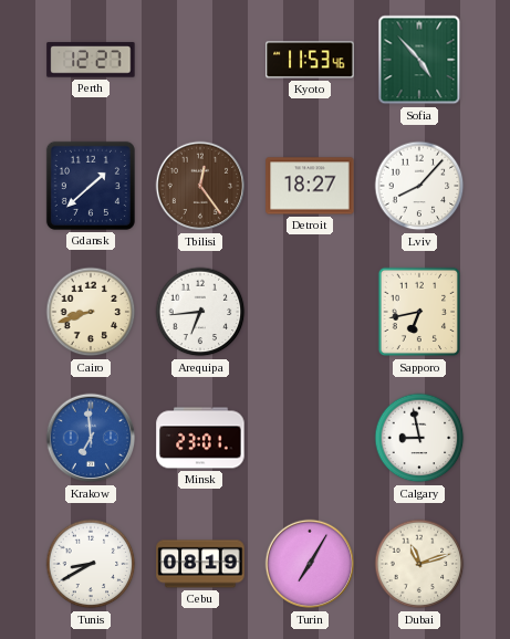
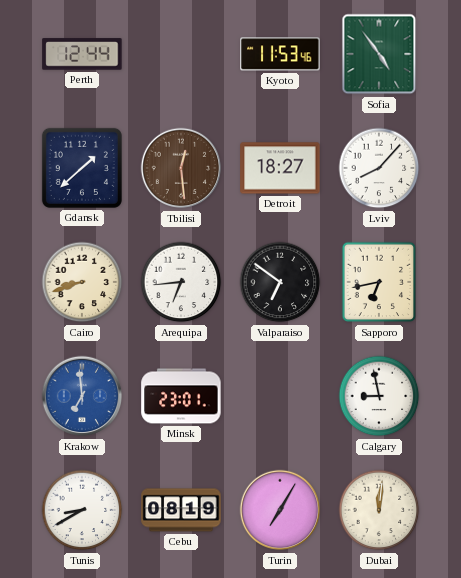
Perth: 12:27 -> 12:44 (82, 54)
Sofia: 4:53 -> 4:54 (379, 54)
Tbilisi: 12:24 -> 12:29 (181, 168)
Valparaiso: none -> 6:51 (280, 282)
Dubai: 11:12 -> 12:01 (379, 510)
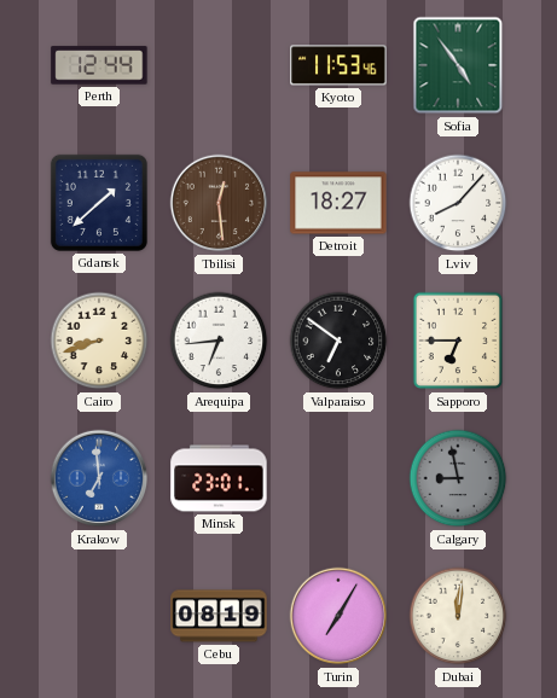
Sapporo: 6:43 -> 6:45 (458, 341)
Calgary dial: white -> grey (458, 478)
Tunis: 8:40 -> none (82, 510)
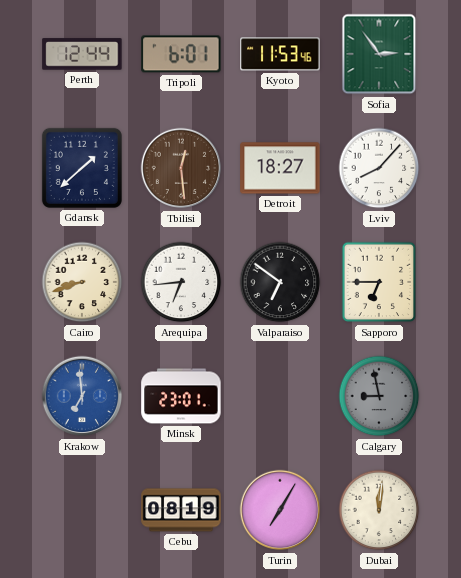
Tripoli: none -> 6:01 (181, 54)
Sofia: 4:54 -> 2:54 (379, 54)
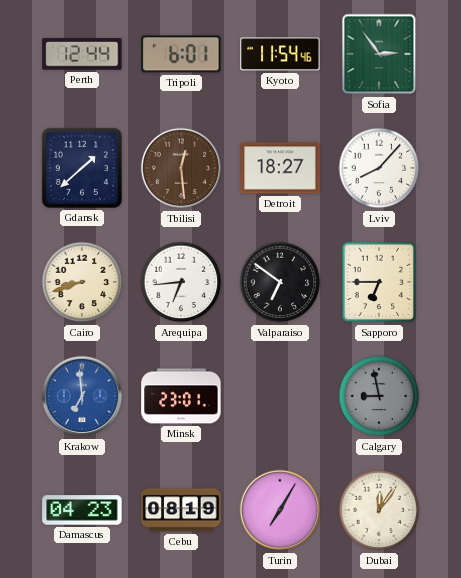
Kyoto: 11:53 -> 11:54 (280, 54)
Damascus: none -> 04:23 (82, 510)
Dubai: 12:01 -> 12:06 (379, 510)
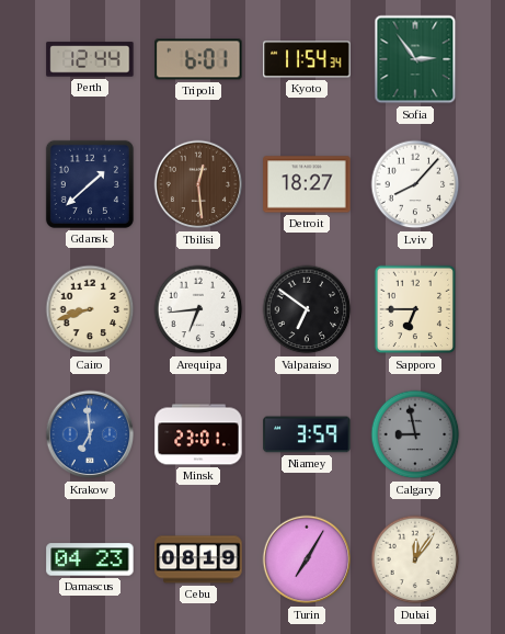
Kyoto: 11:54:46 -> 11:54:34 (307, 59)
Niamey: none -> 3:59 (307, 434)
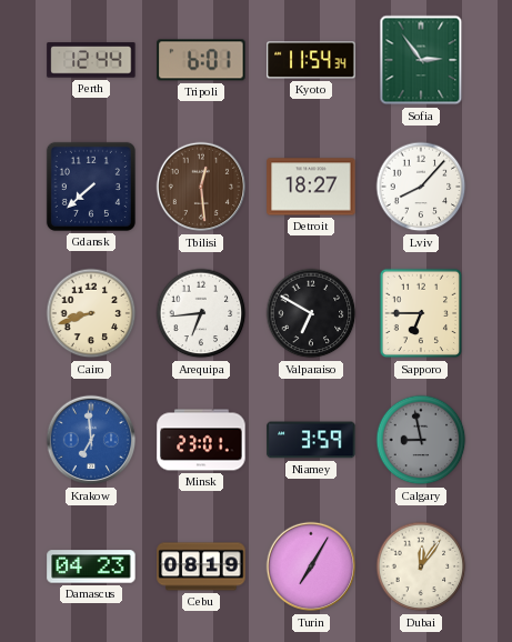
Gdansk: 1:38 -> 7:38 (91, 187)
Valparaiso: 6:51 -> 6:50 (311, 313)
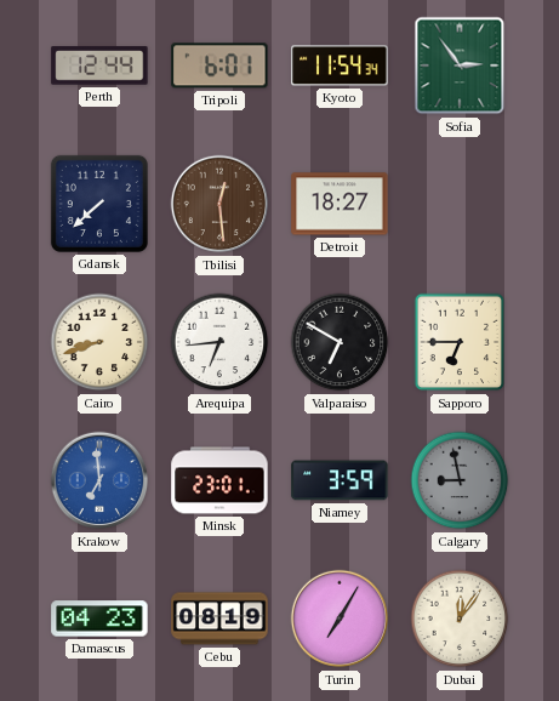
Lviv: 8:07 -> none (421, 187)
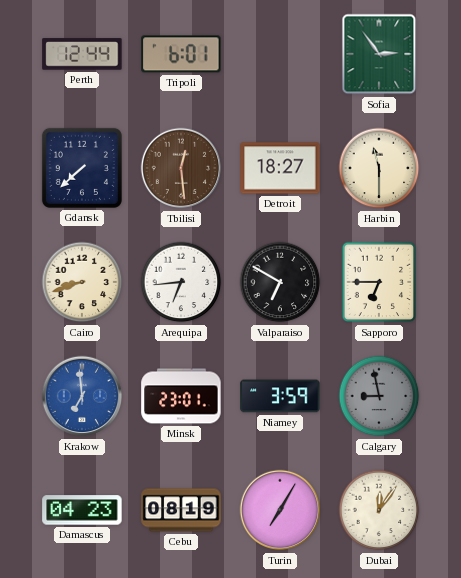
Kyoto: 11:54 -> none (340, 65)
Harbin: none -> 11:30 (379, 168)
